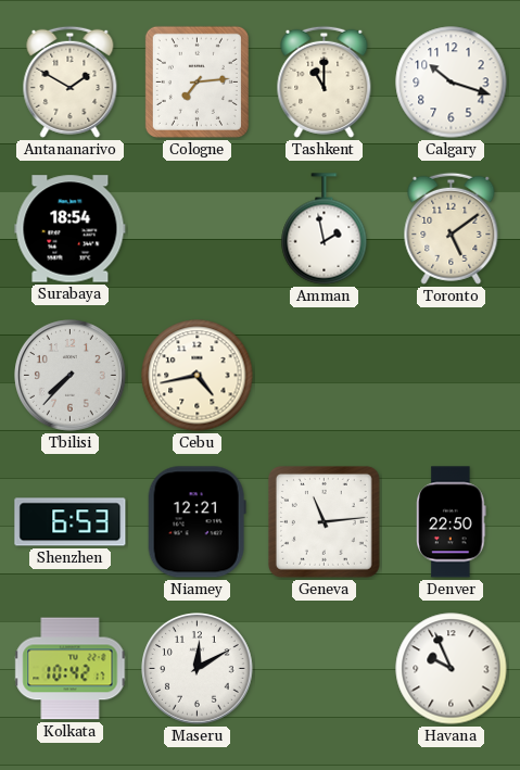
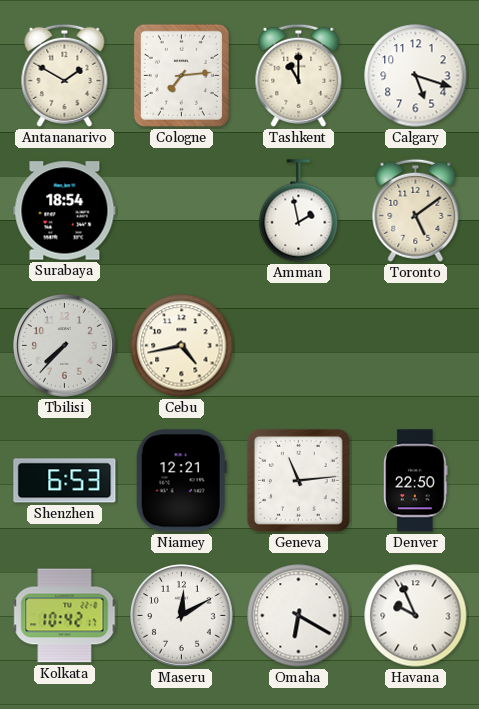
Calgary: 10:18 -> 5:18 (416, 76)
Omaha: none -> 6:20 (299, 616)
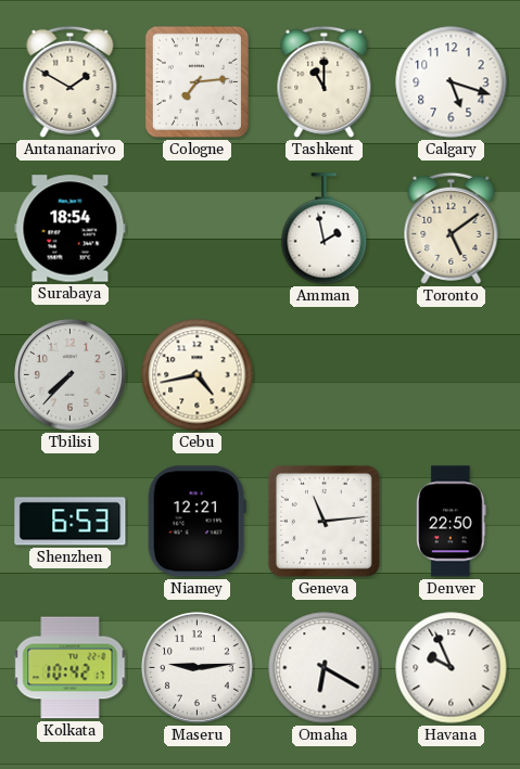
Maseru: 12:10 -> 9:14 (198, 668)
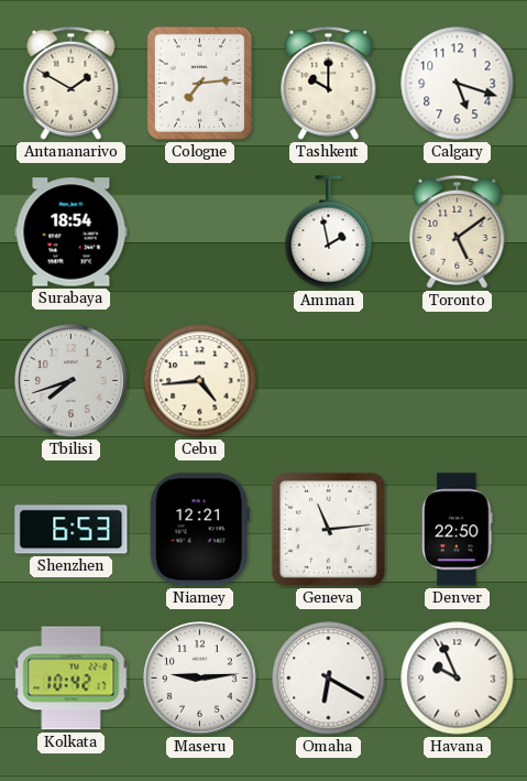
Tashkent: 11:00 -> 10:00 (329, 83)
Tbilisi: 7:37 -> 7:42 (72, 381)
Cebu: 4:43 -> 4:44 (200, 381)
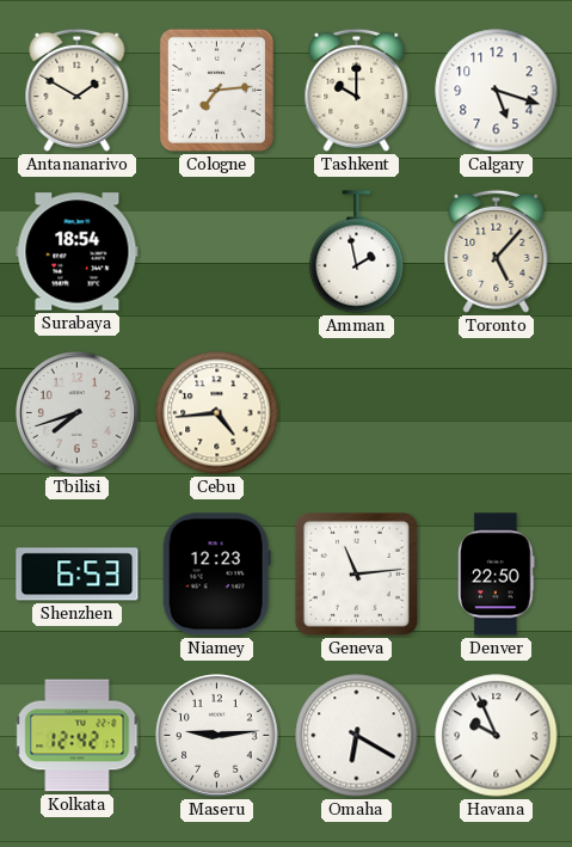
Toronto: 5:09 -> 5:07 (497, 251)
Niamey: 12:21 -> 12:23 (216, 575)
Kolkata: 10:42 -> 12:42 (78, 736)
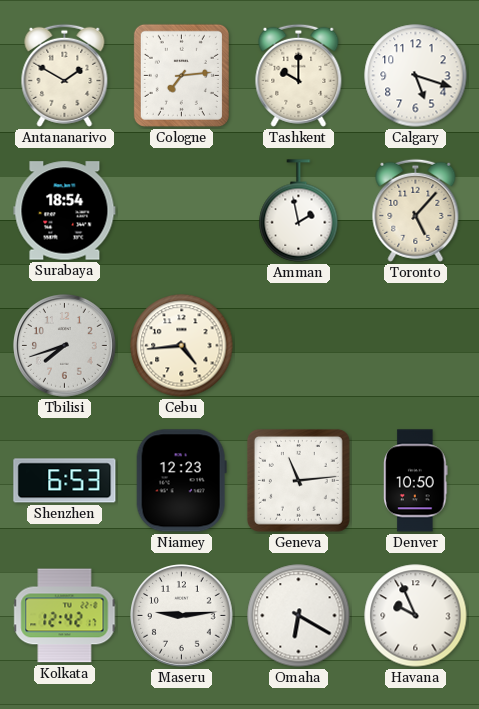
Denver: 22:50 -> 10:50 (416, 481)
